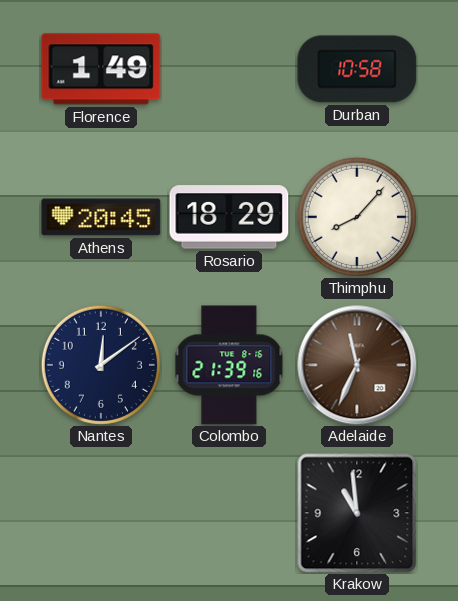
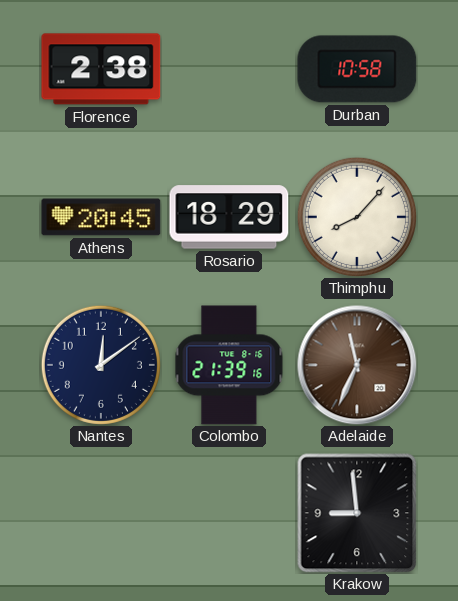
Florence: 1:49 -> 2:38 (101, 69)
Krakow: 10:59 -> 8:59 (357, 513)
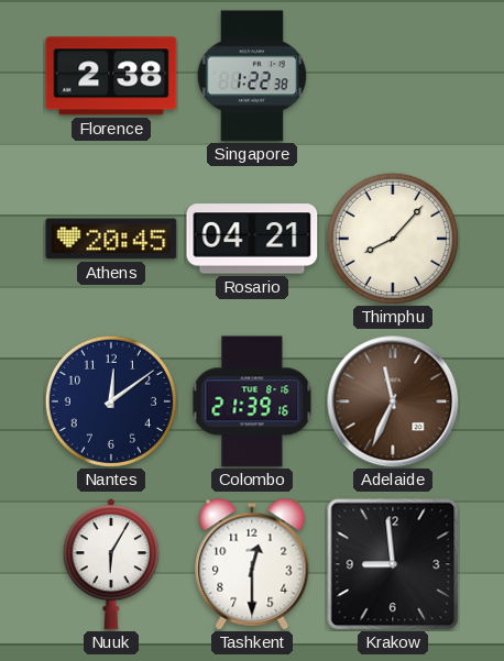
Singapore: none -> 1:22 (252, 76)
Durban: 10:58 -> none (357, 69)
Rosario: 18:29 -> 04:21 (252, 239)
Nuuk: none -> 6:05 (111, 564)
Tashkent: none -> 12:30 (252, 564)
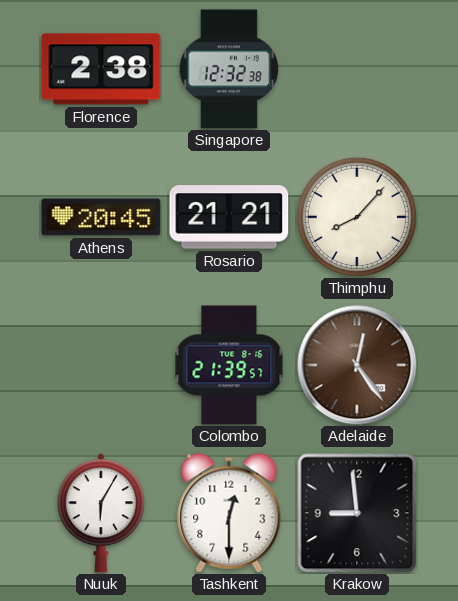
Singapore: 1:22 -> 12:32 (229, 69)
Rosario: 04:21 -> 21:21 (229, 217)
Nantes: 12:09 -> none (111, 401)
Colombo: 21:39:16 -> 21:39:57 (229, 365)
Adelaide: 11:34 -> 12:24 (357, 365)
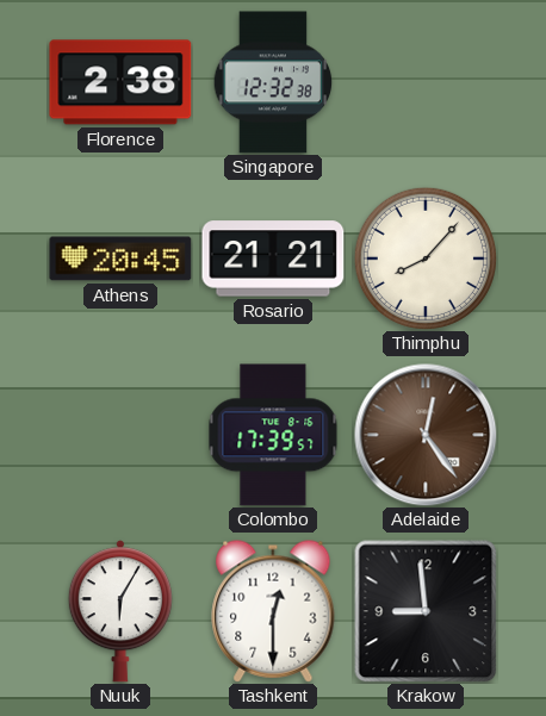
Colombo: 21:39 -> 17:39 (273, 435)
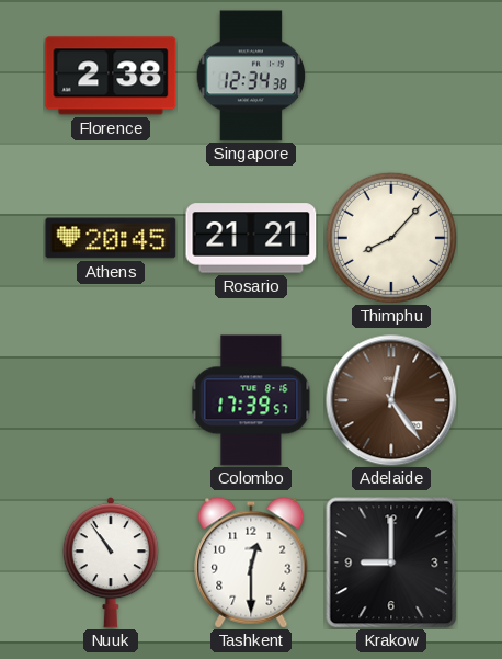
Singapore: 12:32 -> 12:34 (251, 76)
Nuuk: 6:05 -> 10:54 (111, 563)
Krakow: 8:59 -> 9:00 (391, 563)
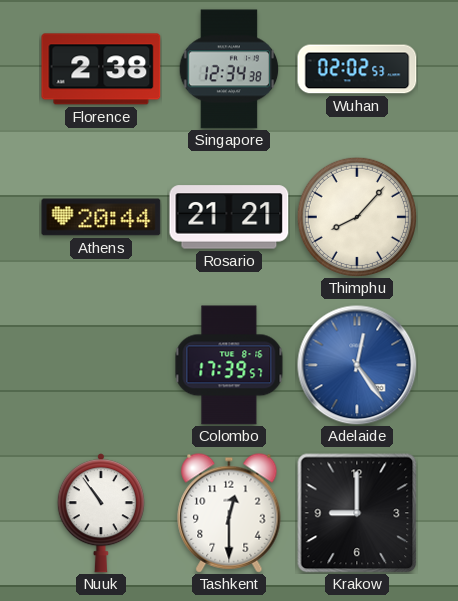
Wuhan: none -> 02:02 (357, 69)
Athens: 20:45 -> 20:44 (101, 217)
Adelaide dial: brown -> blue (357, 365)
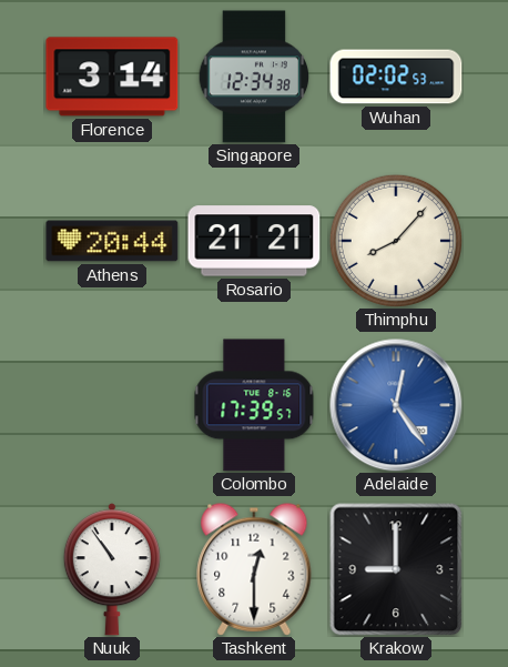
Florence: 2:38 -> 3:14 (112, 77)
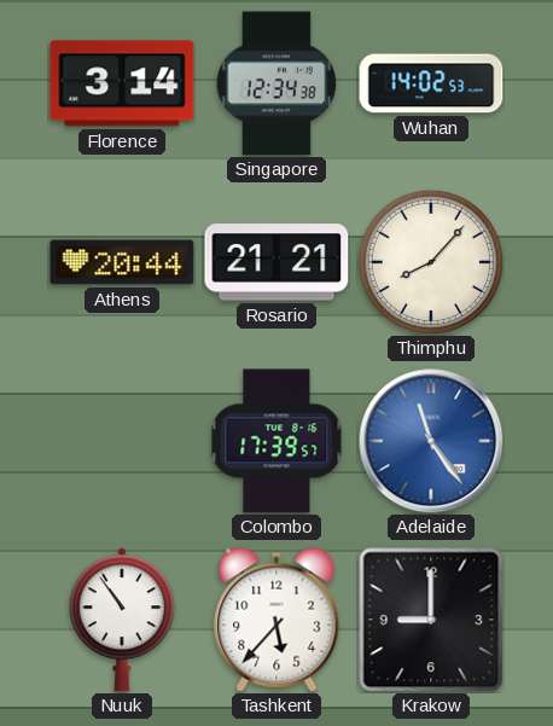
Wuhan: 02:02 -> 14:02 (431, 83)
Adelaide: 12:24 -> 11:24 (431, 441)
Tashkent: 12:30 -> 5:37 (276, 620)
